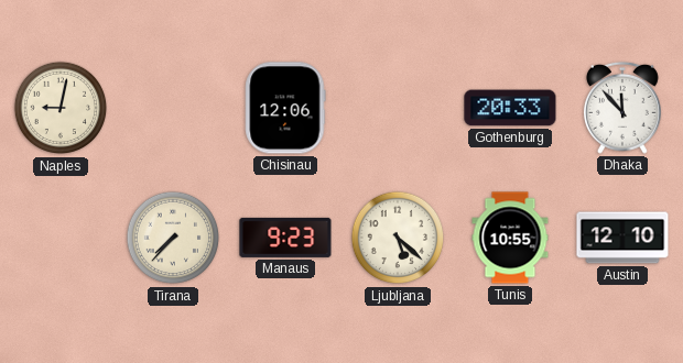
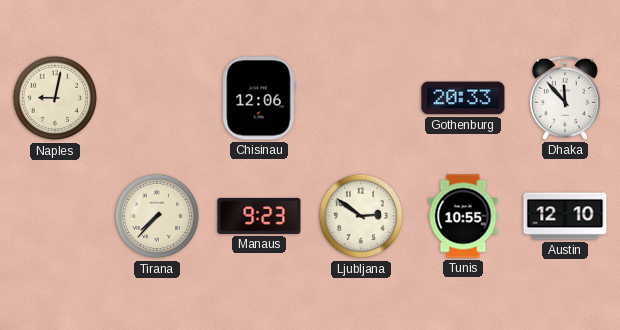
Ljubljana: 5:22 -> 2:51 (361, 216)
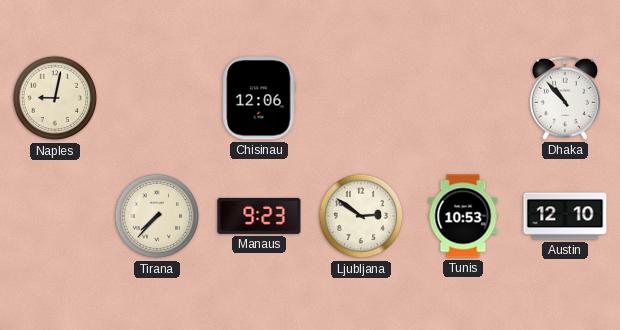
Gothenburg: 20:33 -> none (463, 98)
Dhaka: 11:53 -> 10:53 (565, 98)
Tunis: 10:55 -> 10:53 (463, 216)
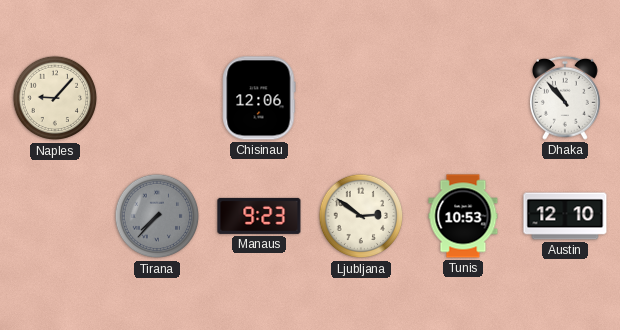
Naples: 9:02 -> 9:07 (55, 98)
Tirana dial: cream -> grey (157, 216)
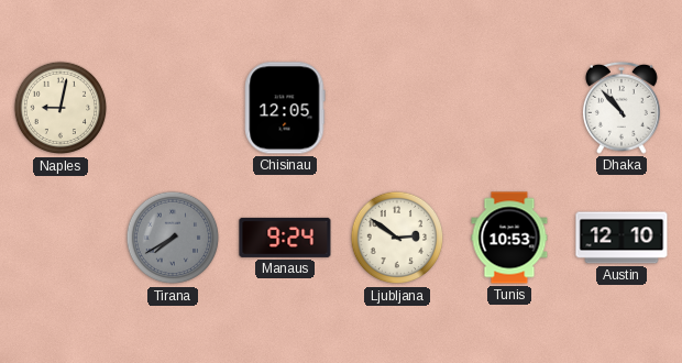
Naples: 9:07 -> 9:02 (61, 108)
Chisinau: 12:06 -> 12:05 (285, 108)
Tirana: 7:37 -> 7:40 (173, 238)
Manaus: 9:23 -> 9:24 (285, 238)
